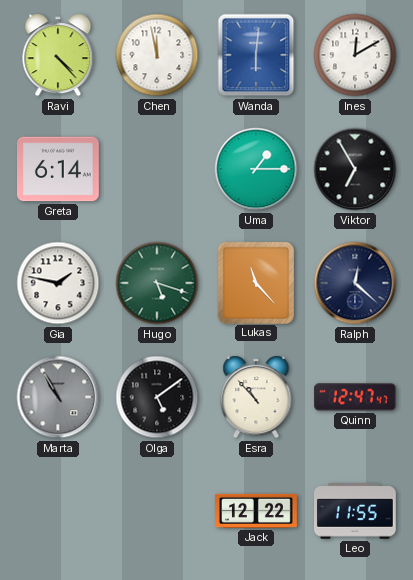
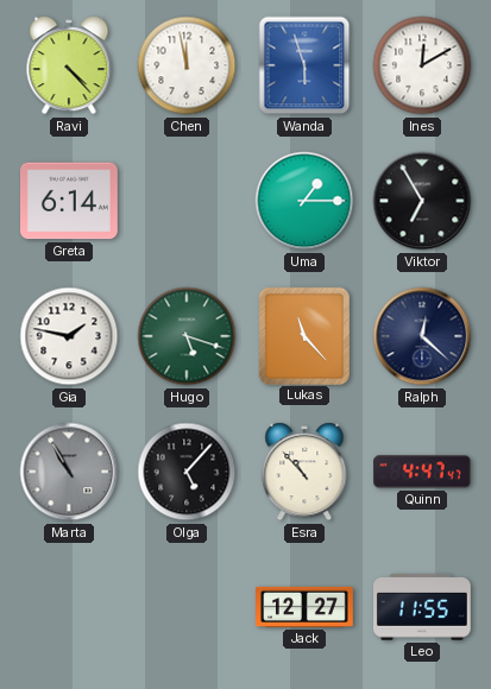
Wanda: 6:01 -> 5:57 (304, 65)
Olga: 5:09 -> 5:07 (187, 472)
Quinn: 12:47 -> 4:47 (423, 472)
Jack: 12:22 -> 12:27 (306, 607)
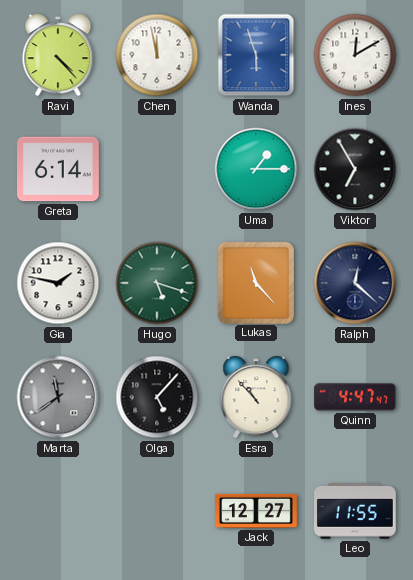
Marta: 10:55 -> 11:39 (58, 397)
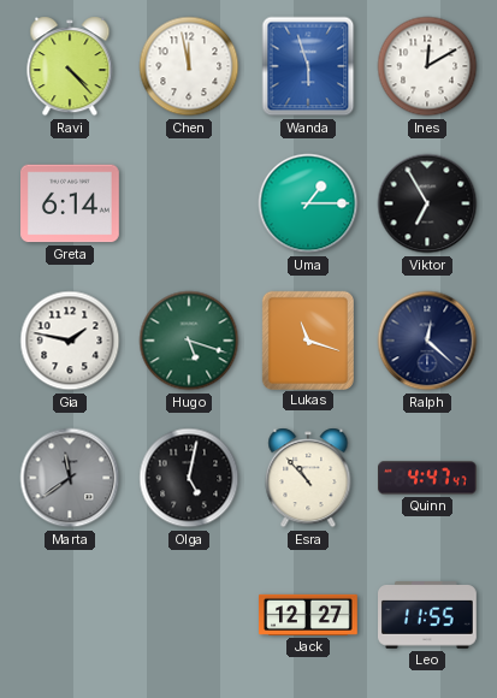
Lukas: 11:23 -> 11:18 (307, 339)
Olga: 5:07 -> 5:02 (189, 478)
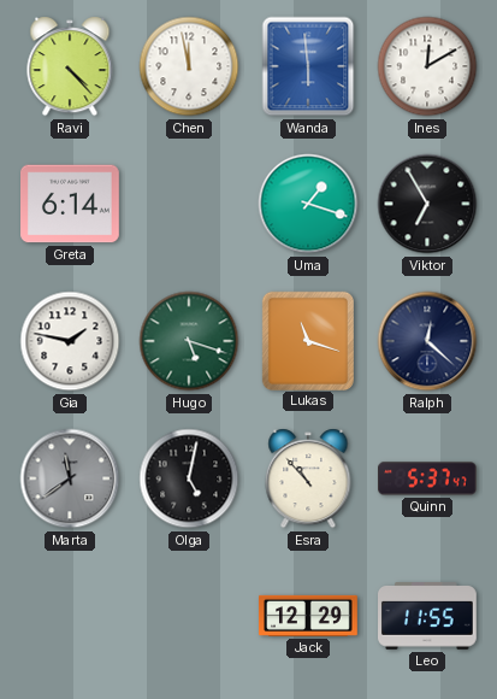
Wanda: 5:57 -> 5:59 (308, 66)
Uma: 1:15 -> 1:18 (308, 204)
Quinn: 4:47 -> 5:37 (428, 478)
Jack: 12:27 -> 12:29 (309, 616)
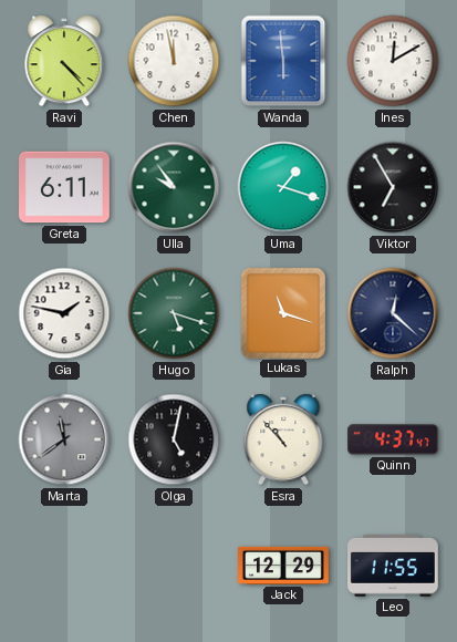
Greta: 6:14 -> 6:11 (65, 187)
Ulla: none -> 9:54 (174, 187)
Quinn: 5:37 -> 4:37 (394, 439)
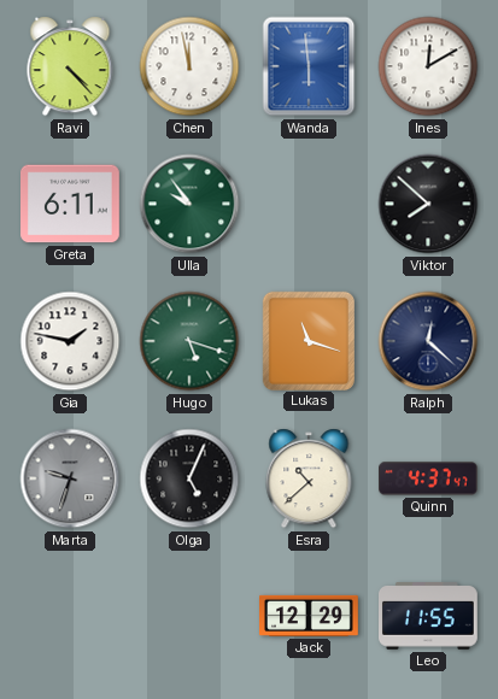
Uma: 1:18 -> none (283, 187)
Viktor: 6:55 -> 7:52 (428, 204)
Marta: 11:39 -> 9:33 (70, 478)
Olga: 5:02 -> 5:04 (189, 478)
Esra: 10:53 -> 10:38 (309, 478)
